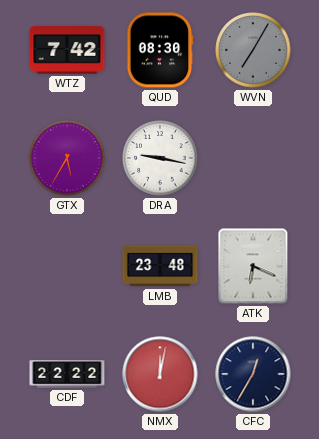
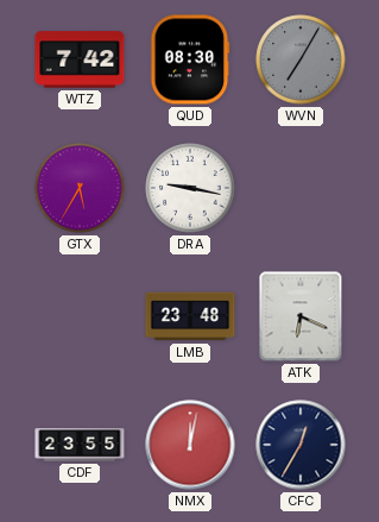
CDF: 22:22 -> 23:55 (80, 445)
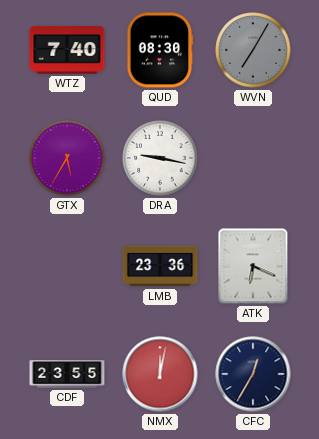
WTZ: 7:42 -> 7:40 (67, 50)
LMB: 23:48 -> 23:36 (160, 266)
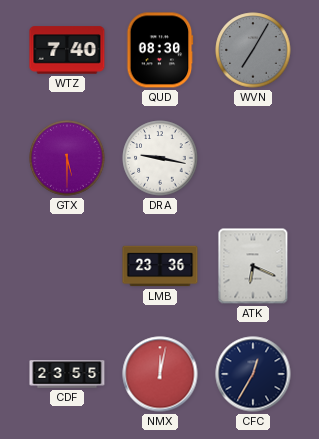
GTX: 5:35 -> 5:30 (67, 158)
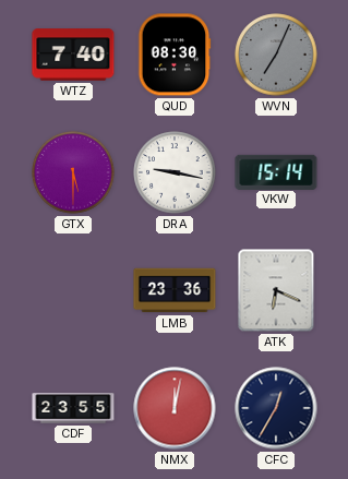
WVN: 7:05 -> 7:04 (276, 55)
VKW: none -> 15:14 (276, 171)
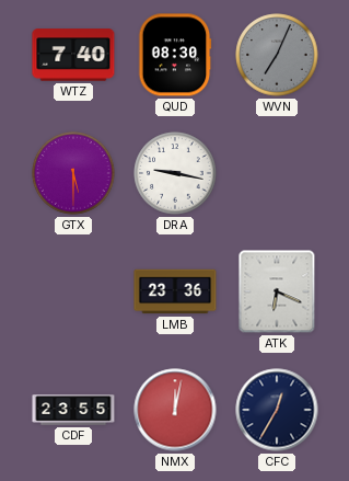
VKW: 15:14 -> none (276, 171)
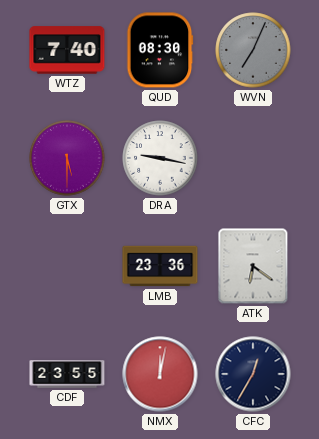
ATK: 6:19 -> 6:21 (253, 266)
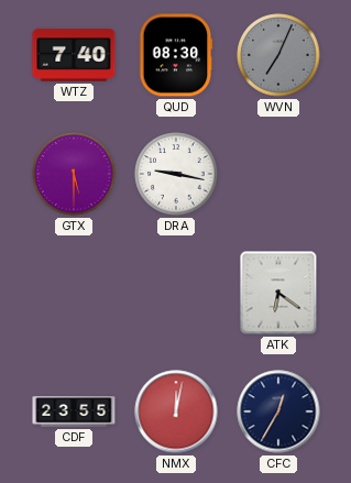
LMB: 23:36 -> none (160, 266)
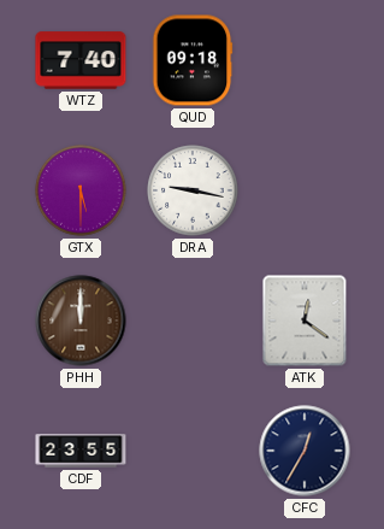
QUD: 08:30 -> 09:18 (193, 60)
WVN: 7:04 -> none (278, 55)
PHH: none -> 12:00 (81, 321)
ATK: 6:21 -> 12:21 (305, 321)
NMX: 12:02 -> none (176, 411)
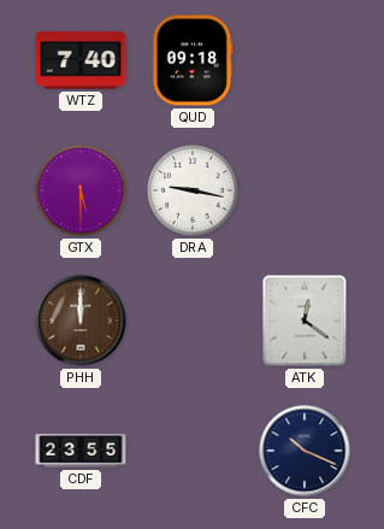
CFC: 12:35 -> 10:19 (305, 451)
